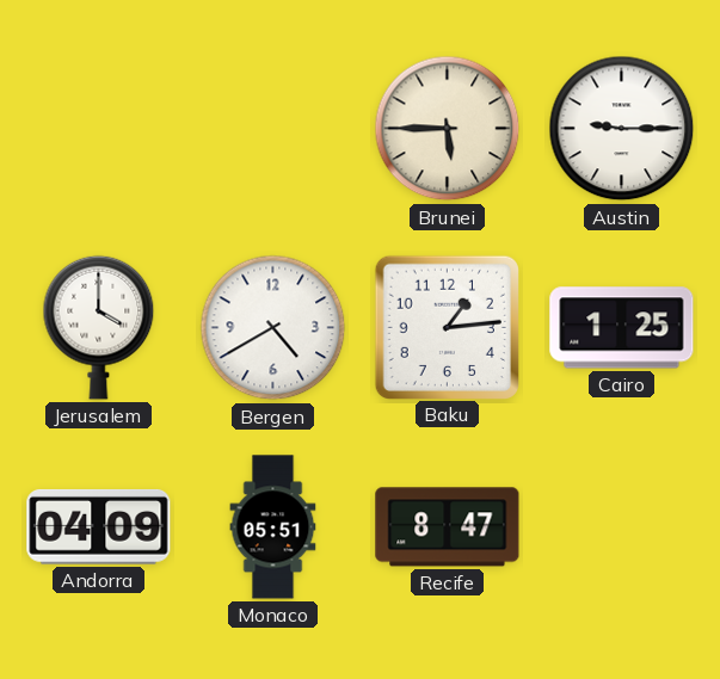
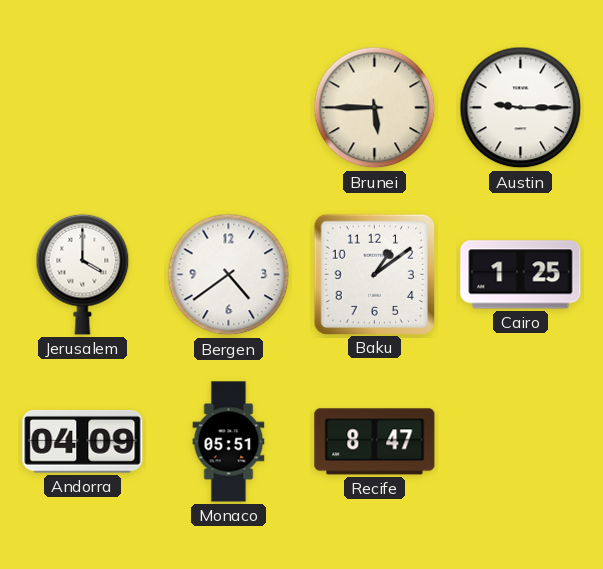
Bergen: 4:40 -> 4:39 (229, 275)
Baku: 1:14 -> 1:09 (374, 274)
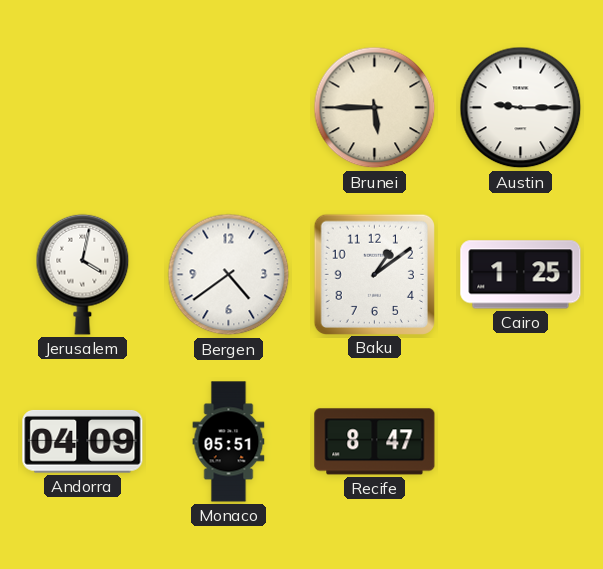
Jerusalem: 4:00 -> 4:02 (83, 274)
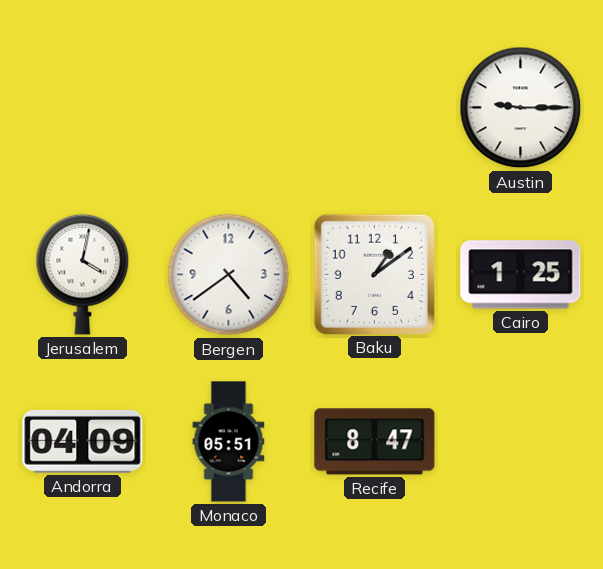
Brunei: 5:45 -> none (375, 108)
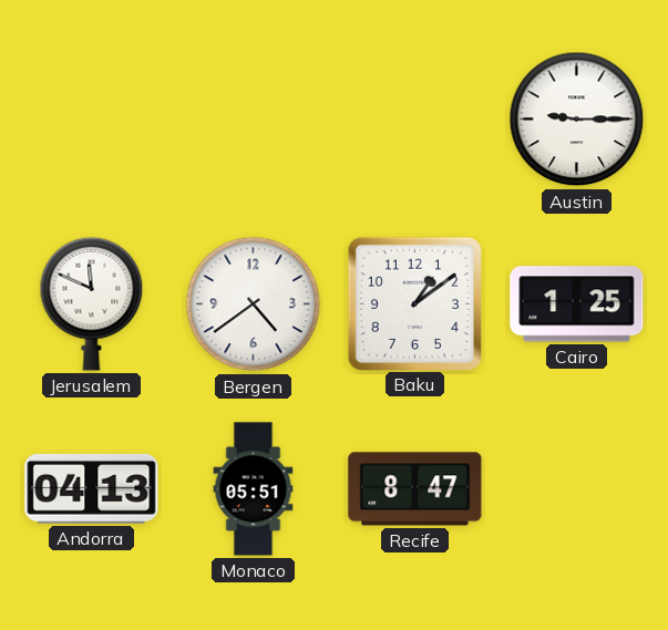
Jerusalem: 4:02 -> 11:49 (92, 303)
Andorra: 04:09 -> 04:13 (92, 488)
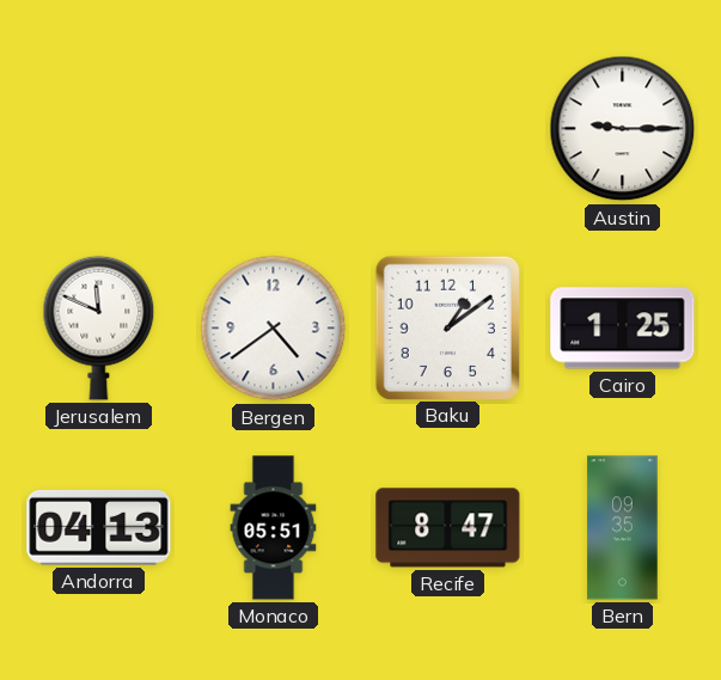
Bern: none -> 09:35 (623, 528)
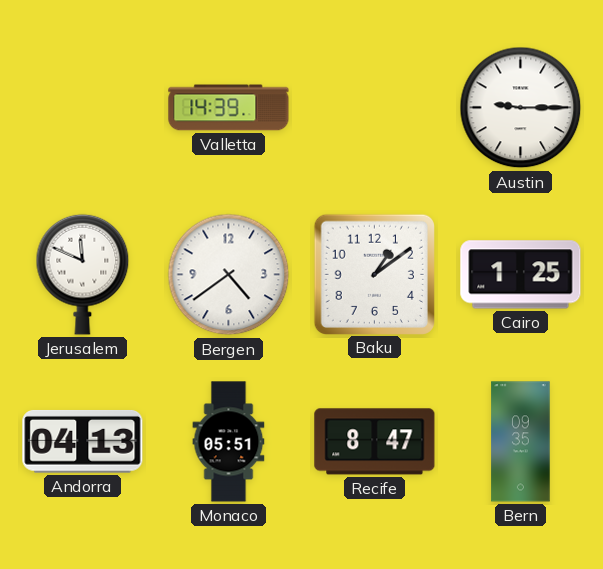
Valletta: none -> 14:39 (229, 108)
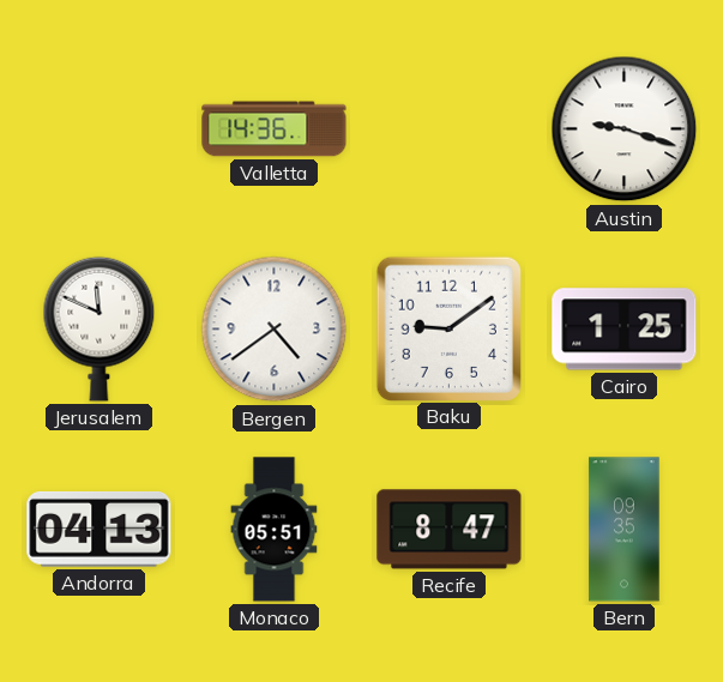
Valletta: 14:39 -> 14:36 (275, 129)
Austin: 9:15 -> 9:18 (625, 129)
Baku: 1:09 -> 9:09 (448, 328)
